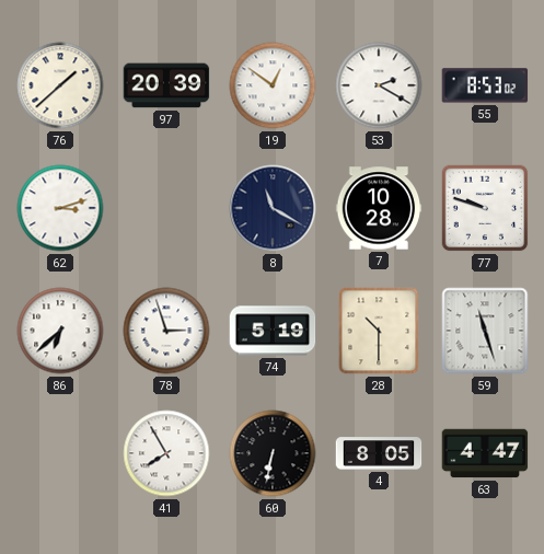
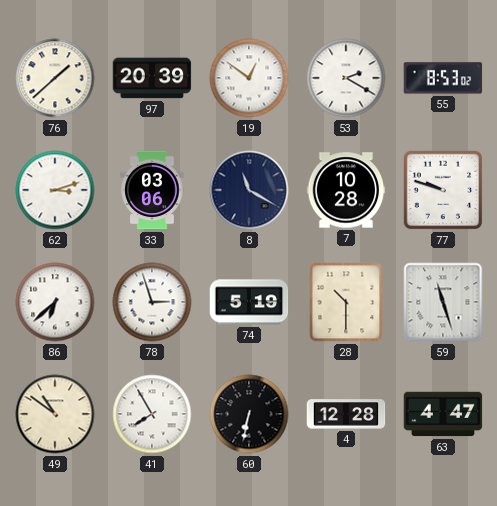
33: none -> 03:06 (152, 190)
49: none -> 10:51 (55, 414)
4: 8:05 -> 12:28 (346, 414)
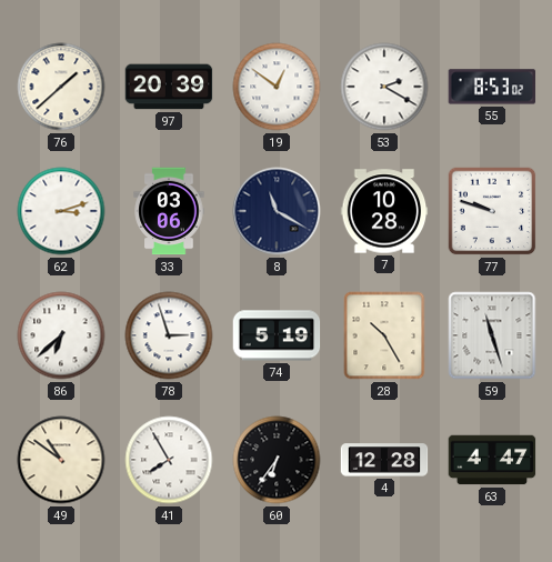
28: 10:30 -> 10:25 (384, 335)
60: 6:32 -> 6:36 (277, 460)
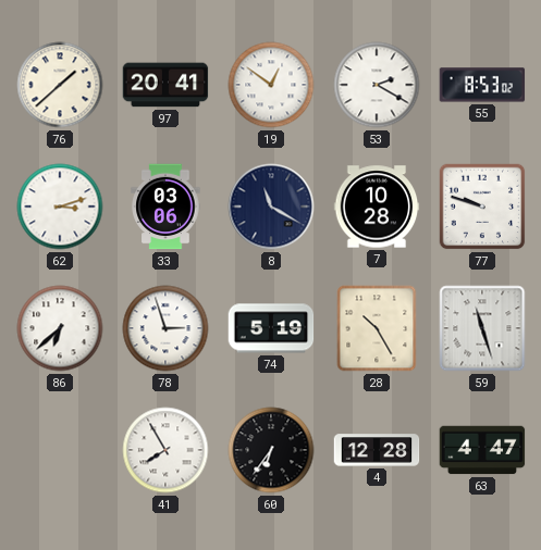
97: 20:39 -> 20:41 (165, 85)
49: 10:51 -> none (61, 460)
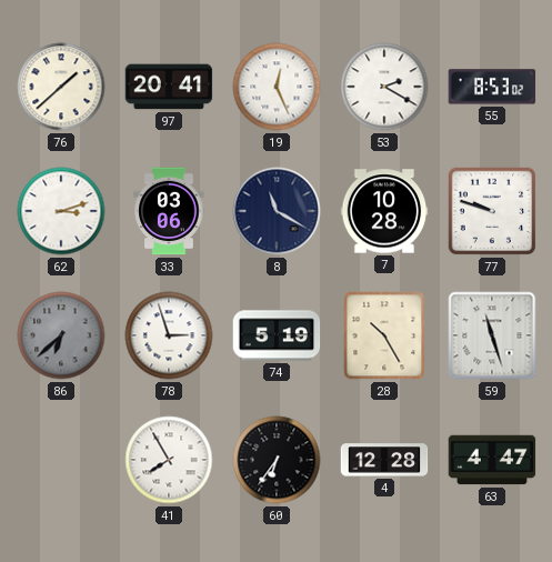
19: 12:51 -> 12:26 (277, 87)
86 dial: white -> grey (61, 335)
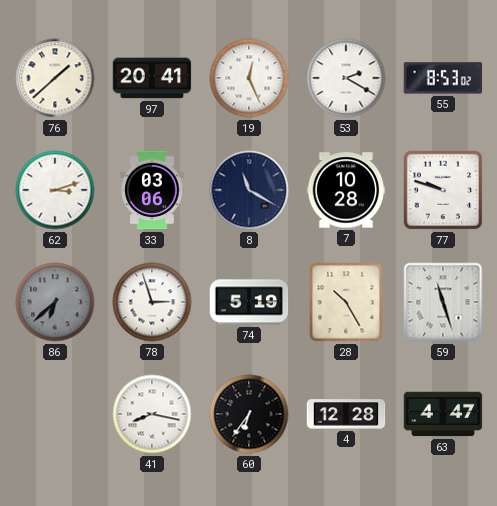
41: 7:55 -> 8:17 (152, 414)
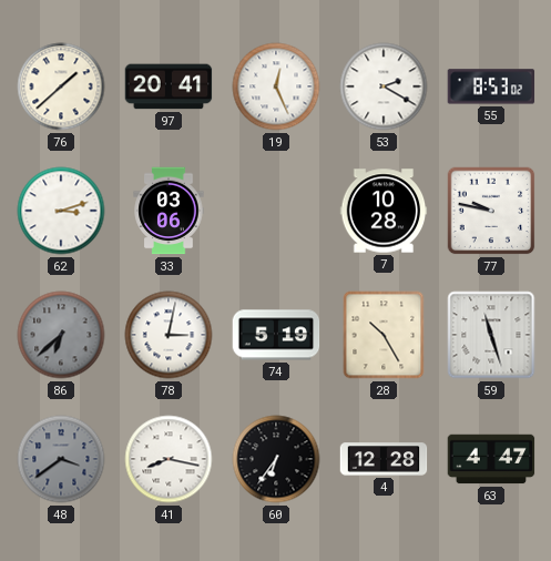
8: 11:20 -> none (249, 190)
77: 9:48 -> 9:47 (491, 211)
78: 2:57 -> 3:02 (169, 335)
48: none -> 3:39 (61, 459)
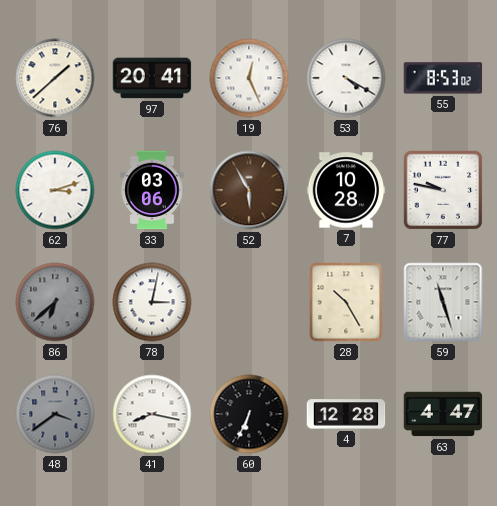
53: 2:20 -> 4:20 (346, 78)
52: none -> 5:55 (249, 190)
74: 5:19 -> none (276, 335)
60: 6:36 -> 6:34 (249, 414)
